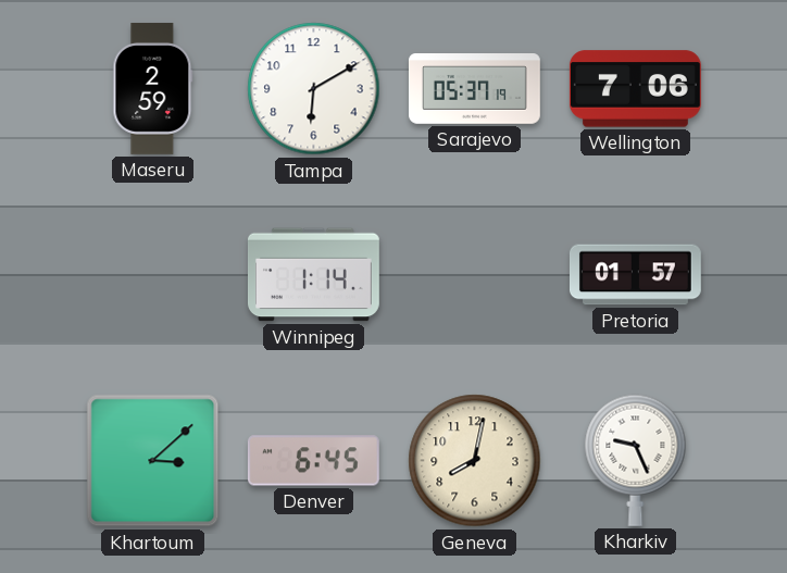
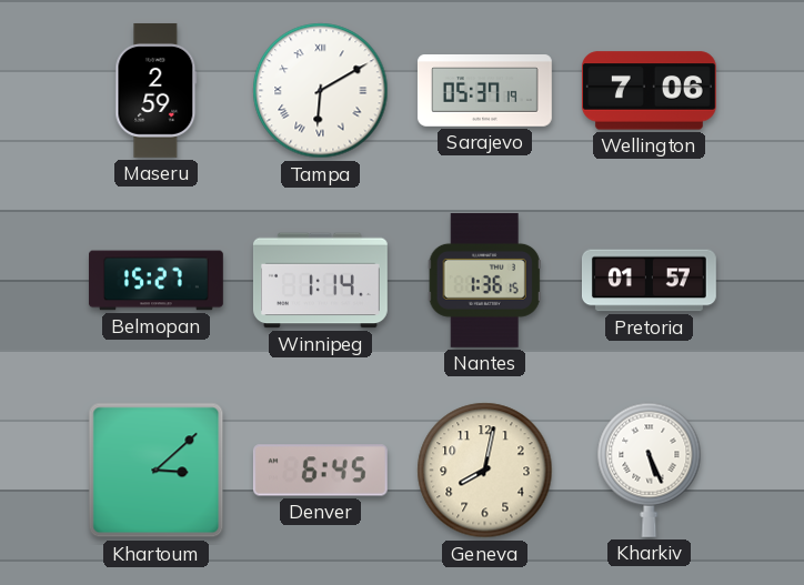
Tampa numerals: Arabic -> Roman (321, 91)
Belmopan: none -> 15:27 (157, 281)
Nantes: none -> 1:36 (484, 280)
Kharkiv: 9:26 -> 5:26 (650, 470)
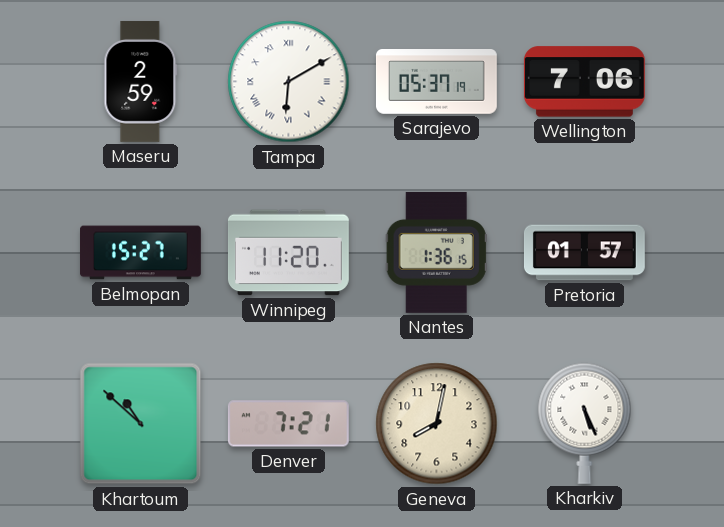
Winnipeg: 1:14 -> 11:20 (288, 253)
Khartoum: 3:08 -> 10:52 (141, 424)
Denver: 6:45 -> 7:21 (288, 424)
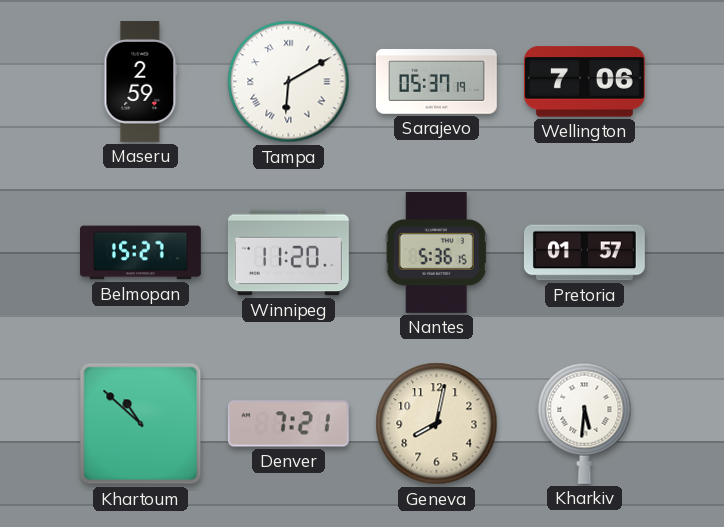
Nantes: 1:36 -> 5:36 (436, 252)
Kharkiv: 5:26 -> 5:31 (585, 423)
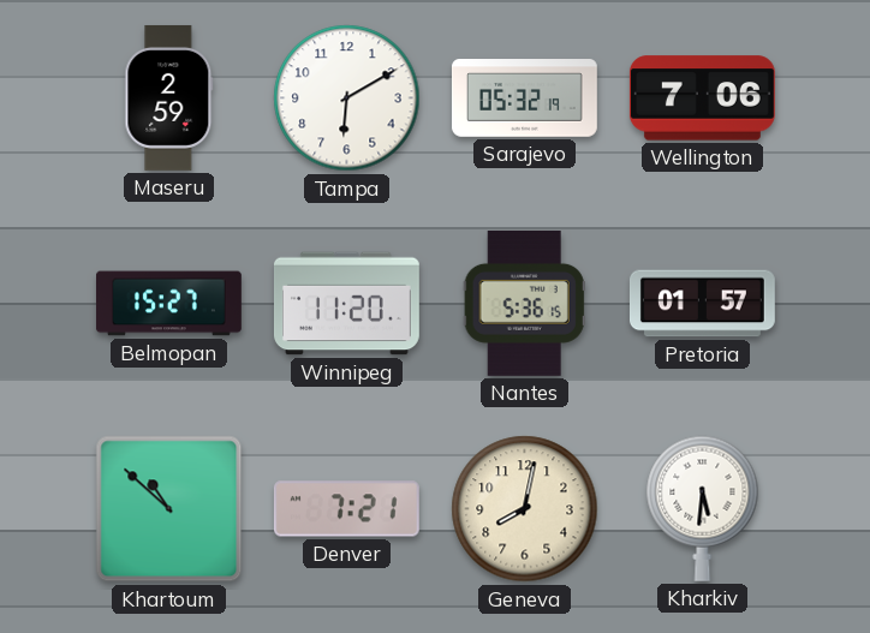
Tampa numerals: Roman -> Arabic (347, 98)
Sarajevo: 05:37 -> 05:32 (524, 98)
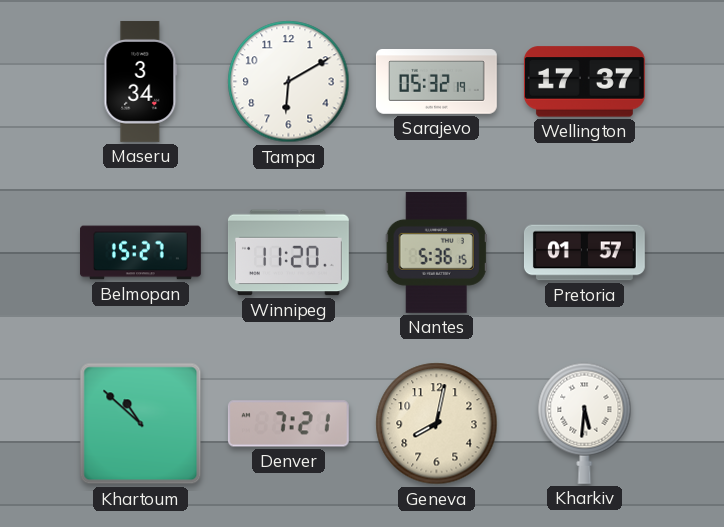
Maseru: 2:59 -> 3:34 (141, 81)
Wellington: 7:06 -> 17:37 (584, 82)
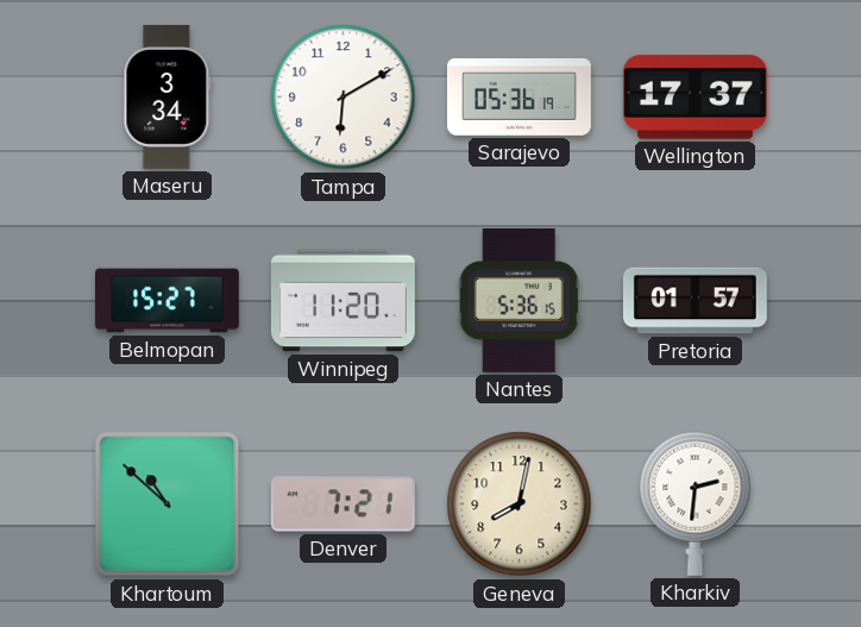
Sarajevo: 05:32 -> 05:36 (519, 98)
Kharkiv: 5:31 -> 2:31 (696, 503)
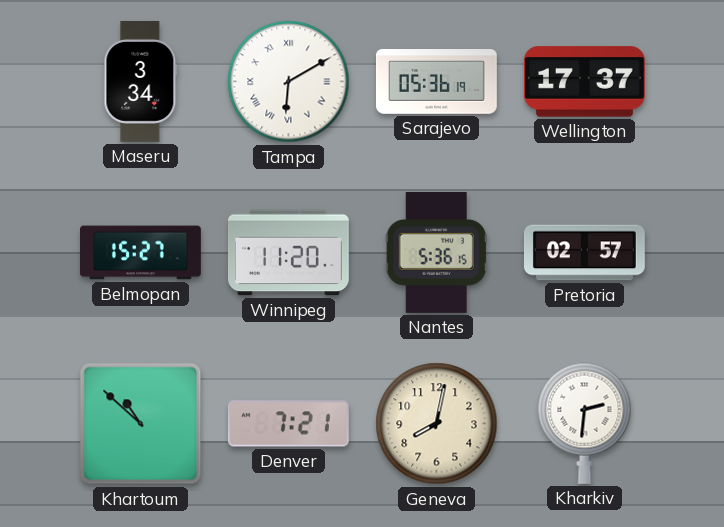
Tampa numerals: Arabic -> Roman (289, 82)
Pretoria: 01:57 -> 02:57 (584, 253)
